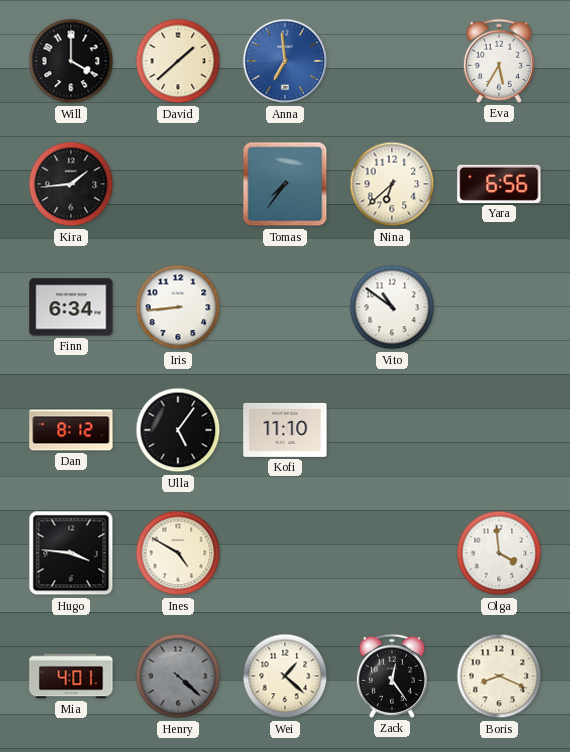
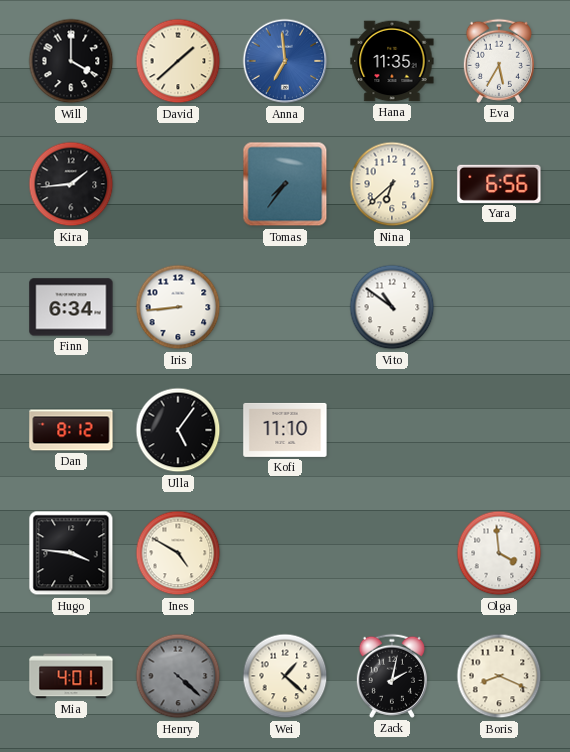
Hana: none -> 11:35 (392, 61)
Zack: 12:24 -> 2:02 (392, 676)
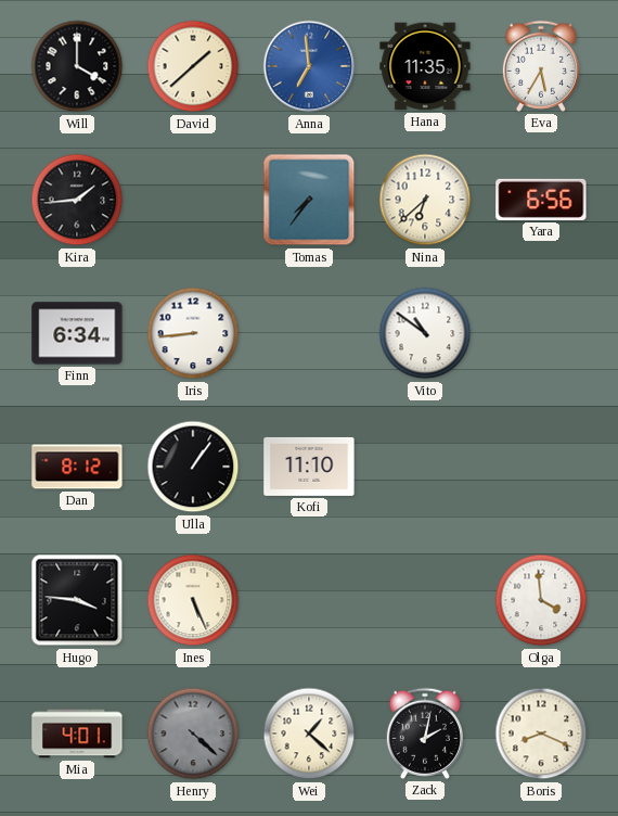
Ulla: 5:06 -> 1:06 (193, 467)
Ines: 4:50 -> 5:26 (193, 600)
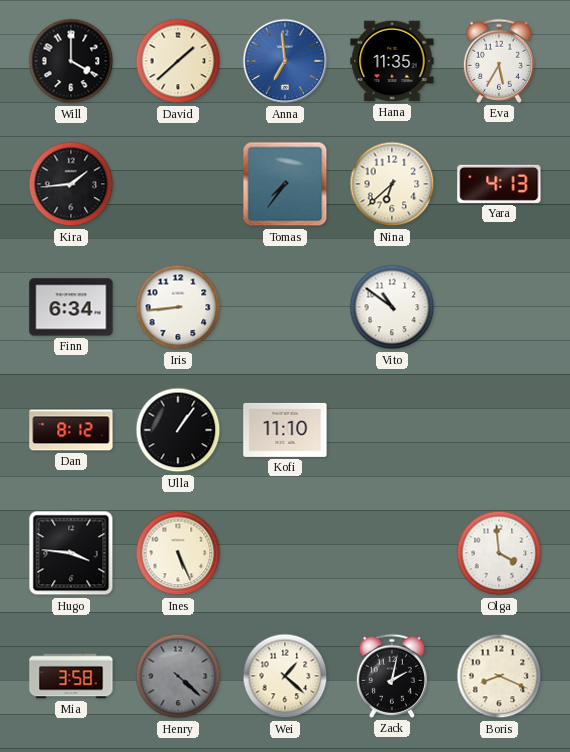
Yara: 6:56 -> 4:13 (499, 184)
Mia: 4:01 -> 3:58 (71, 676)
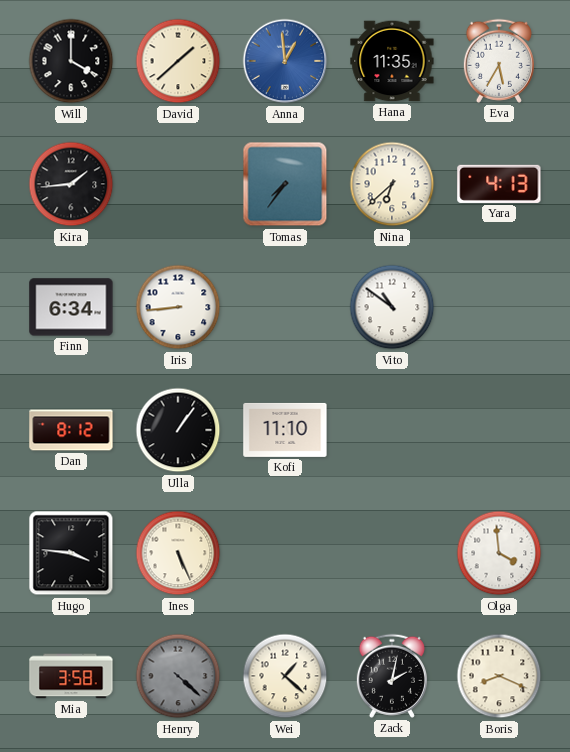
Anna: 6:59 -> 12:59 (285, 61)
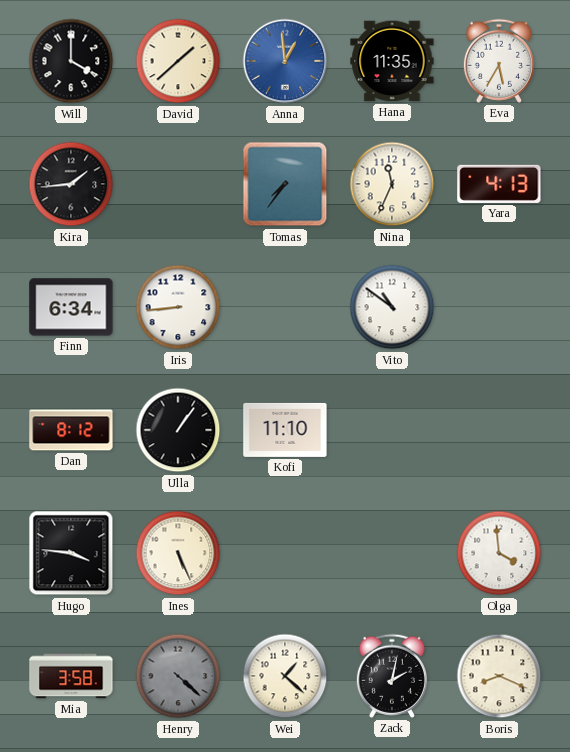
Nina: 6:38 -> 11:34 (392, 184)
